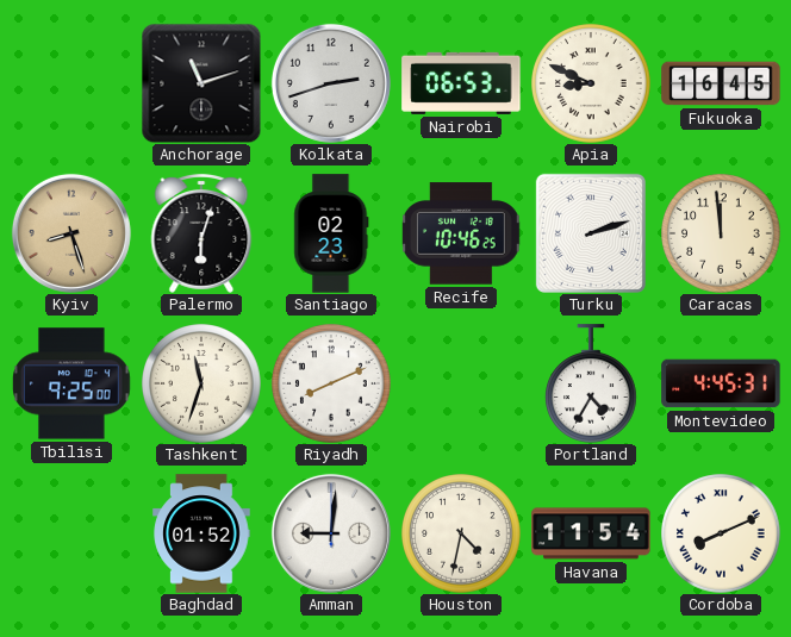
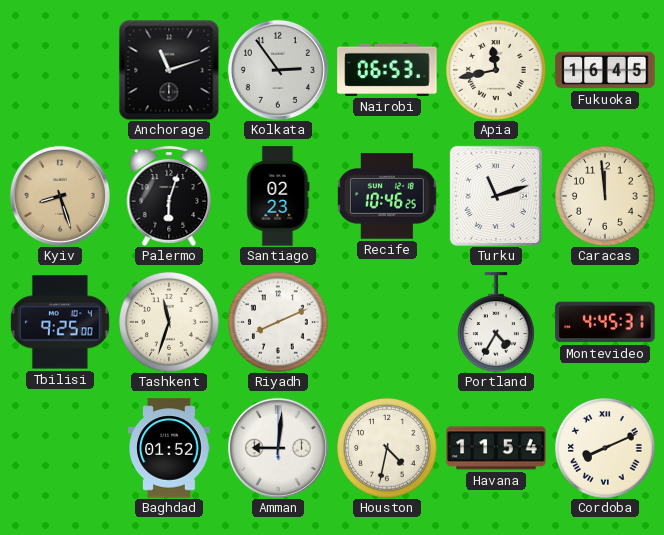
Kolkata: 2:42 -> 2:54 (278, 70)
Apia: 8:49 -> 11:43 (496, 70)
Turku: 2:12 -> 11:12 (496, 196)
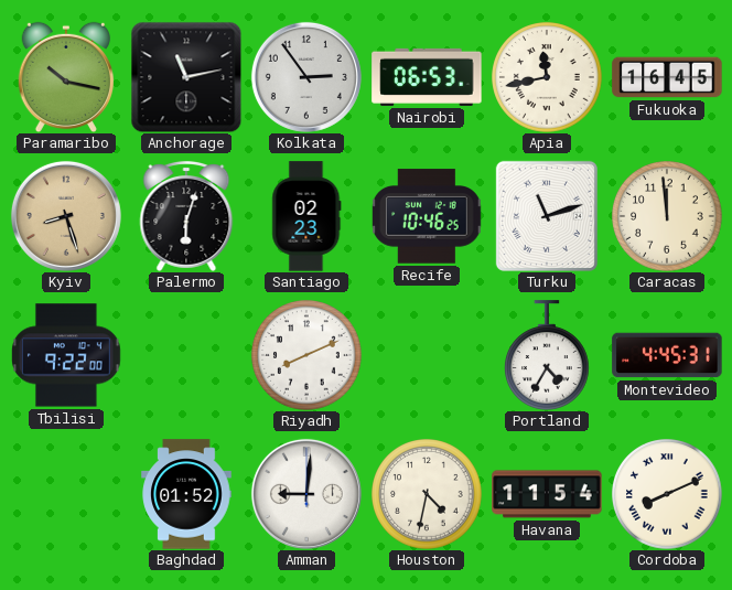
Paramaribo: none -> 10:17 (65, 77)
Anchorage: 11:12 -> 11:13 (186, 77)
Tbilisi: 9:25 -> 9:22 (66, 355)
Tashkent: 11:33 -> none (169, 322)
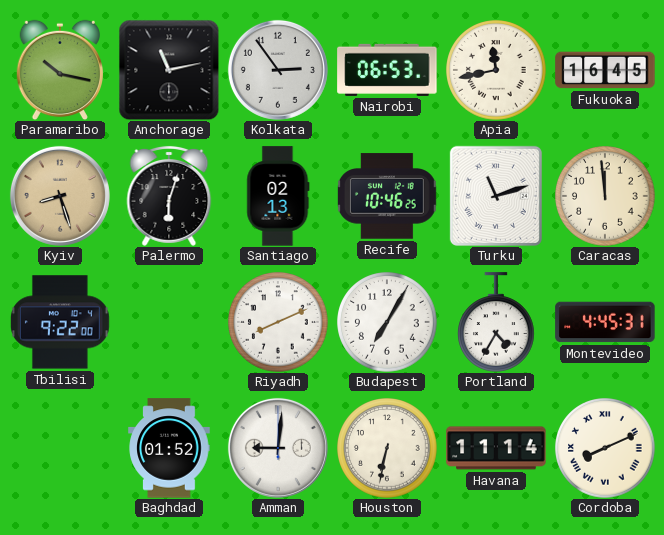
Santiago: 02:23 -> 02:13 (278, 196)
Budapest: none -> 7:05 (387, 322)
Houston: 4:32 -> 6:32 (387, 448)
Havana: 11:54 -> 11:14 (496, 448)
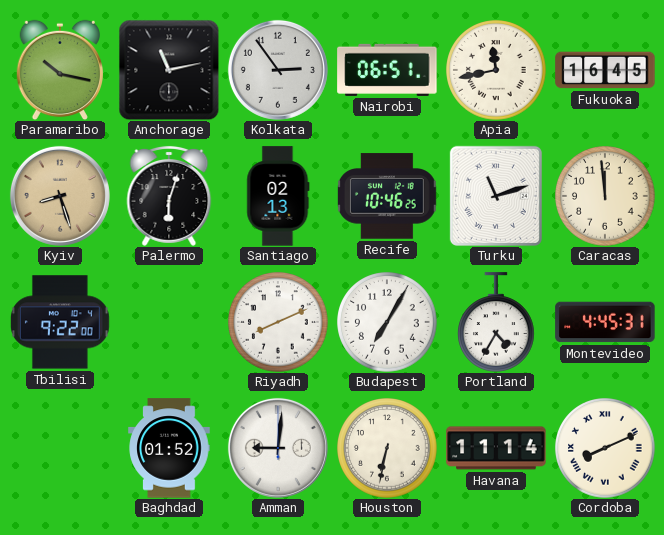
Nairobi: 06:53 -> 06:51 (387, 70)
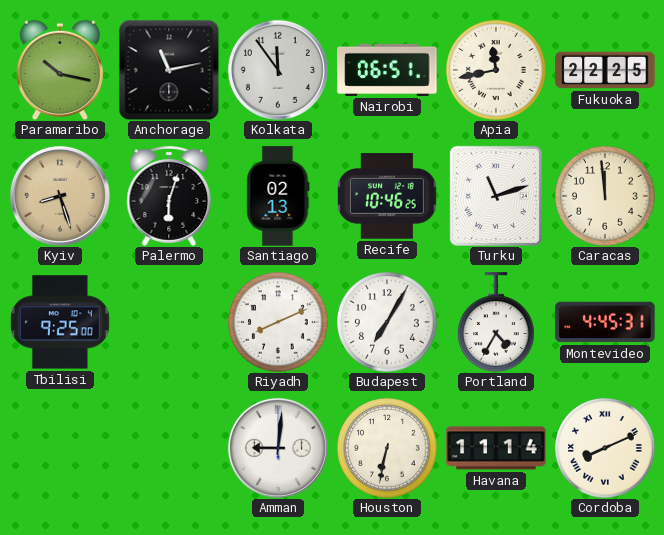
Kolkata: 2:54 -> 11:54 (278, 70)
Fukuoka: 16:45 -> 22:25 (605, 70)
Tbilisi: 9:22 -> 9:25 (60, 322)
Baghdad: 01:52 -> none (169, 448)
